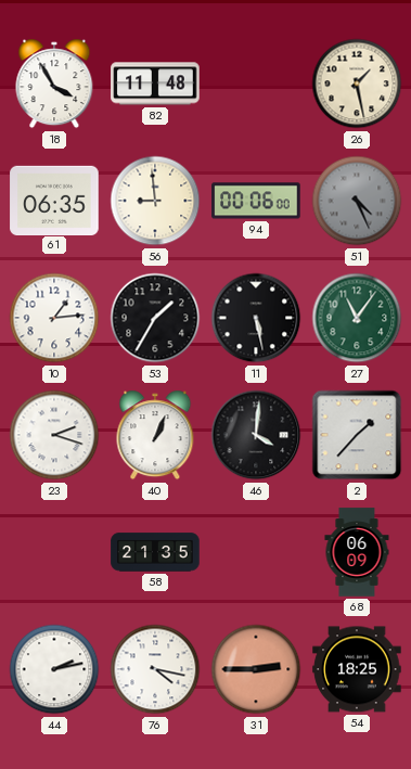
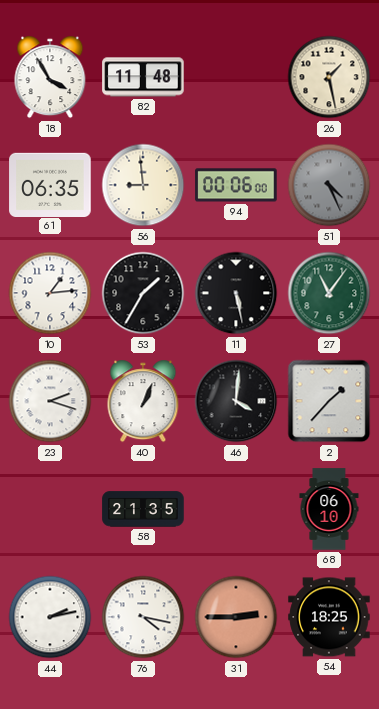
68: 06:09 -> 06:10 (329, 509)
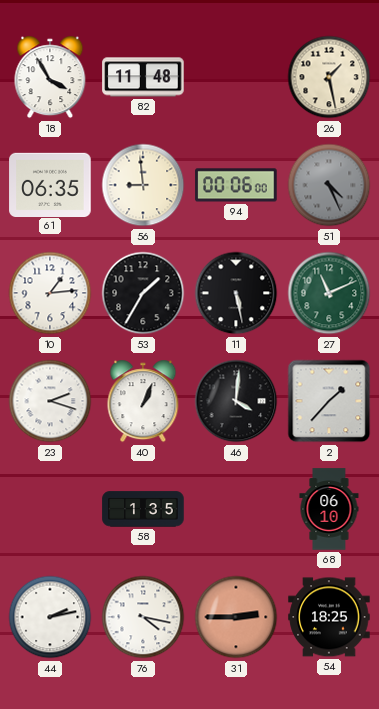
27: 11:06 -> 11:11 (329, 293)
58: 21:35 -> 1:35 (143, 509)
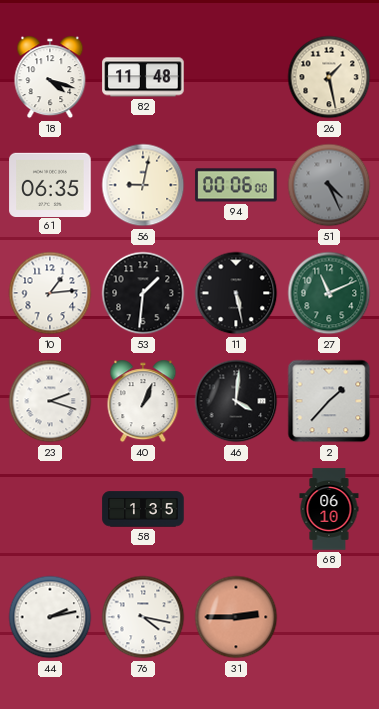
18: 3:55 -> 4:18 (50, 77)
56: 8:59 -> 9:02 (143, 185)
53: 1:35 -> 1:31 (143, 293)
54: 18:25 -> none (329, 617)
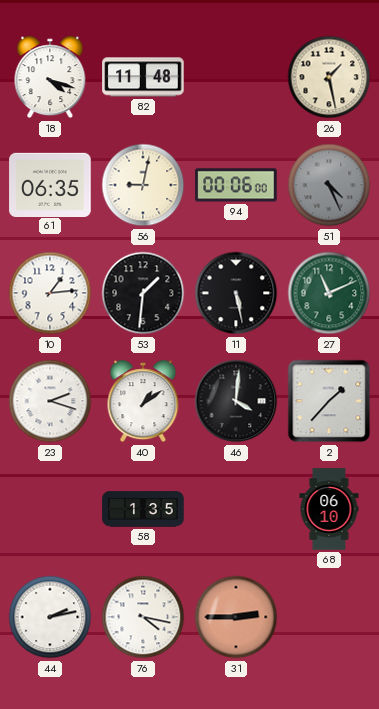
40: 1:04 -> 1:09 (143, 401)
